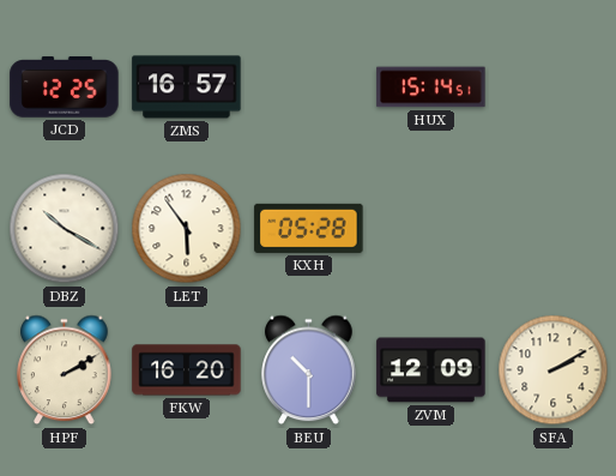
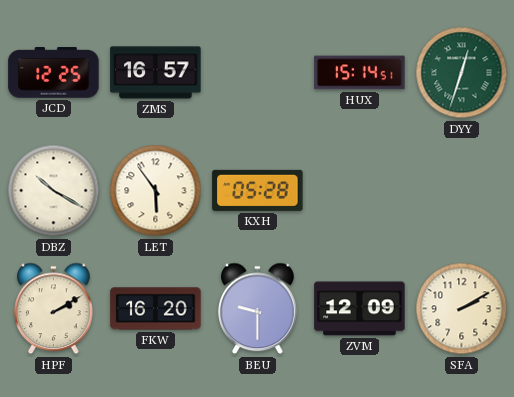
DYY: none -> 12:33 (462, 73)
BEU: 10:30 -> 9:30 (258, 309)
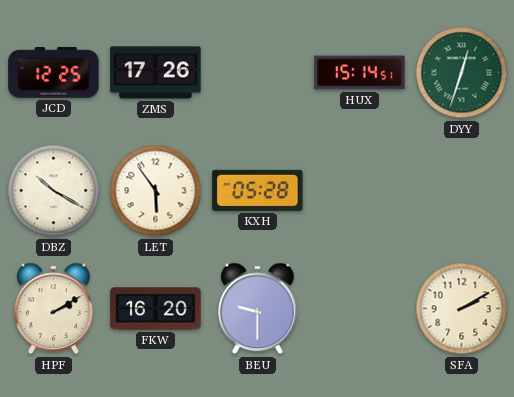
ZMS: 16:57 -> 17:26 (156, 73)
ZVM: 12:09 -> none (360, 309)
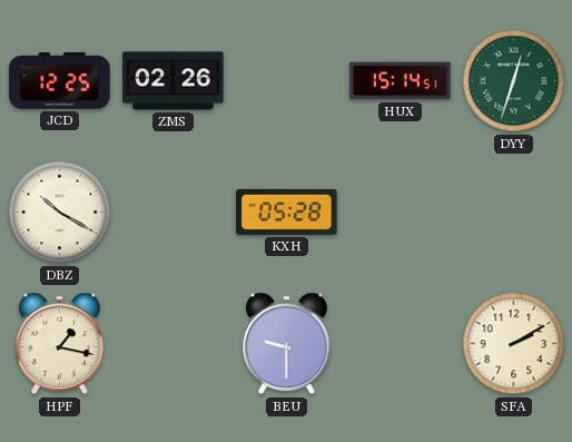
ZMS: 17:26 -> 02:26 (174, 81)
LET: 5:54 -> none (156, 191)
HPF: 2:10 -> 1:17 (60, 344)
FKW: 16:20 -> none (156, 309)
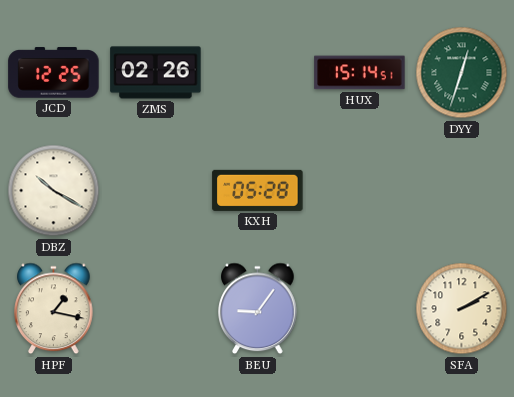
BEU: 9:30 -> 9:06 (258, 309)
